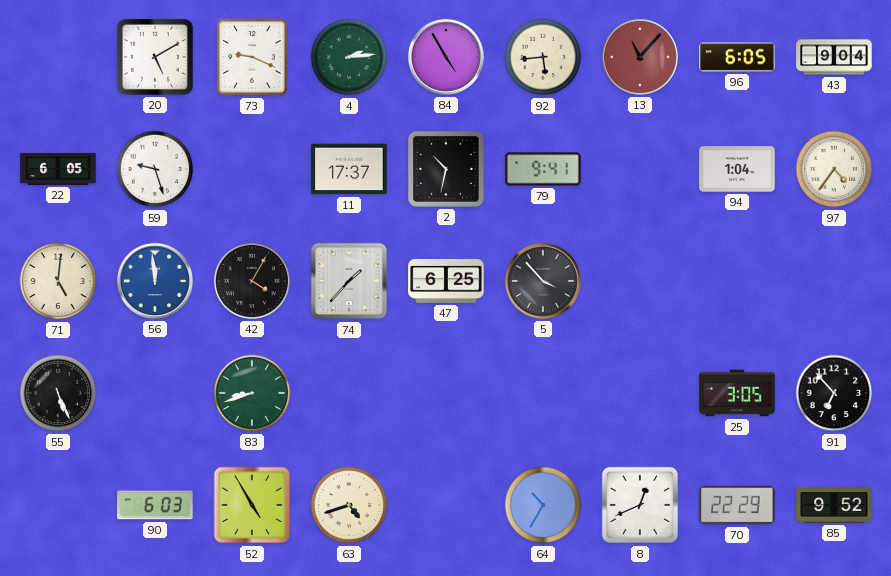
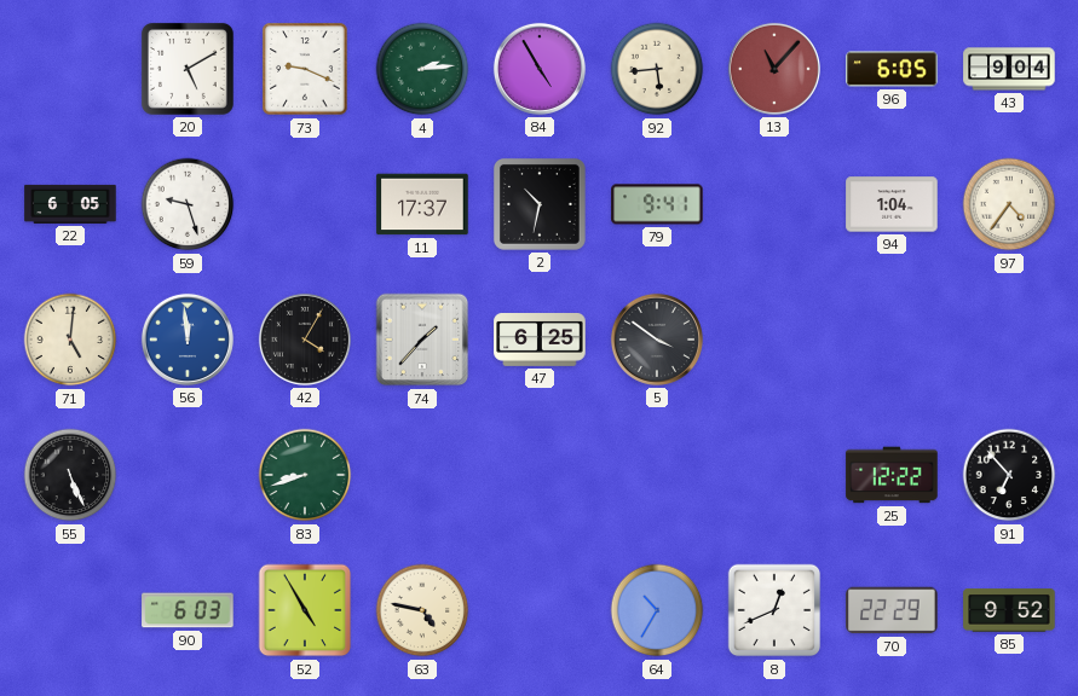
5: 3:53 -> 3:51 (657, 340)
25: 3:05 -> 12:22 (892, 475)
63: 4:42 -> 4:47 (422, 610)
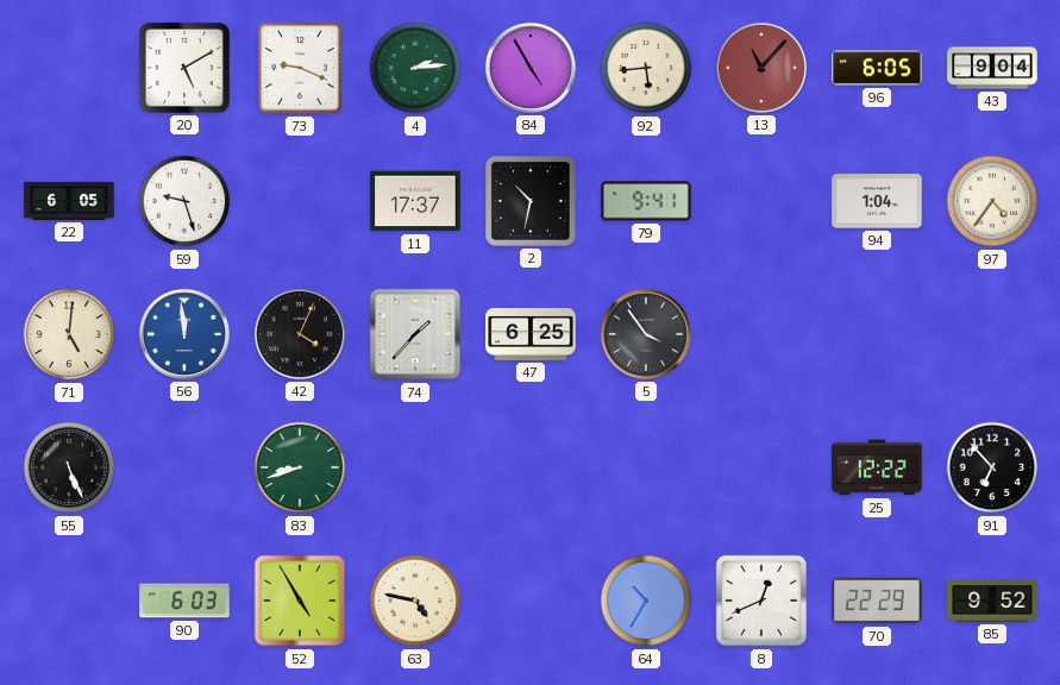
42: 4:05 -> 4:04 (300, 334)
5: 3:51 -> 3:54 (646, 334)
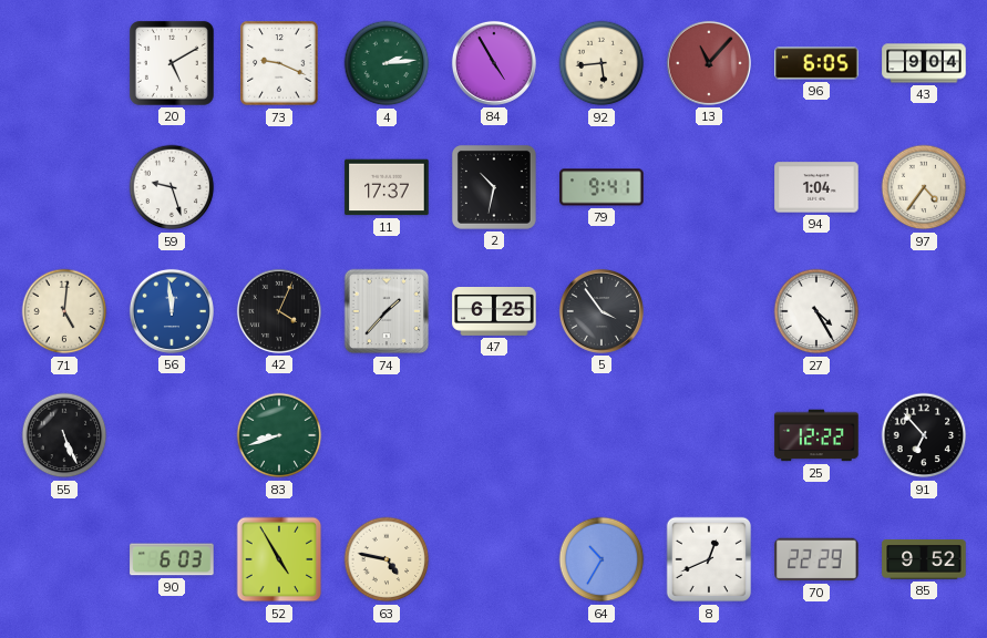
22: 6:05 -> none (69, 201)
27: none -> 4:25 (816, 311)
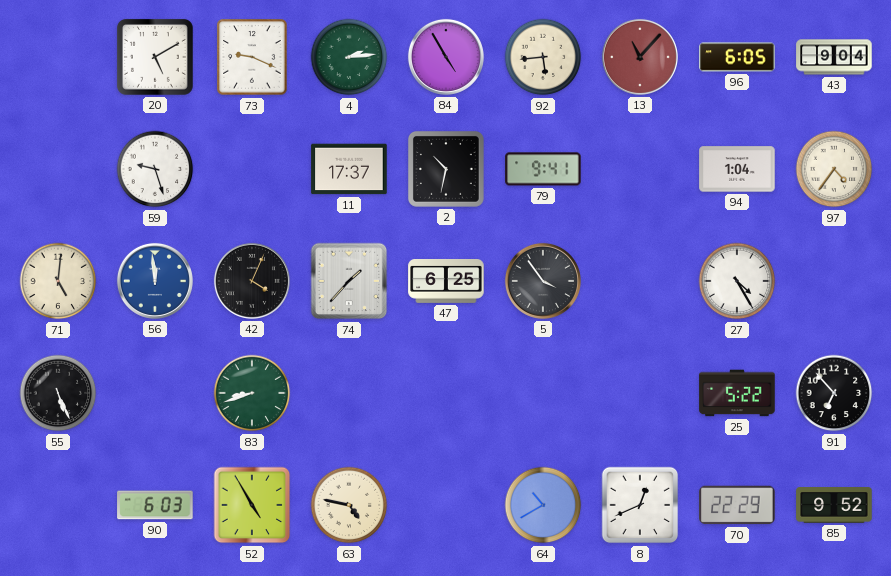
25: 12:22 -> 5:22 (737, 393)
64: 10:35 -> 10:40 (543, 505)
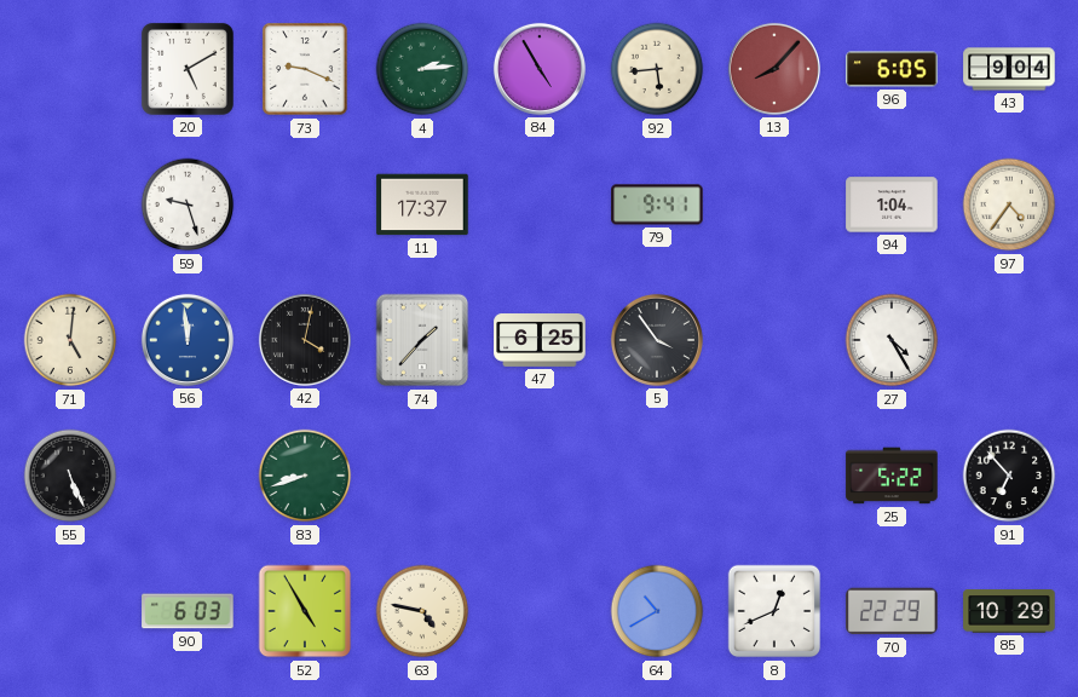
13: 11:07 -> 8:07 (774, 69)
2: 10:32 -> none (446, 169)
42: 4:04 -> 4:02 (305, 340)
85: 9:52 -> 10:29 (1009, 611)
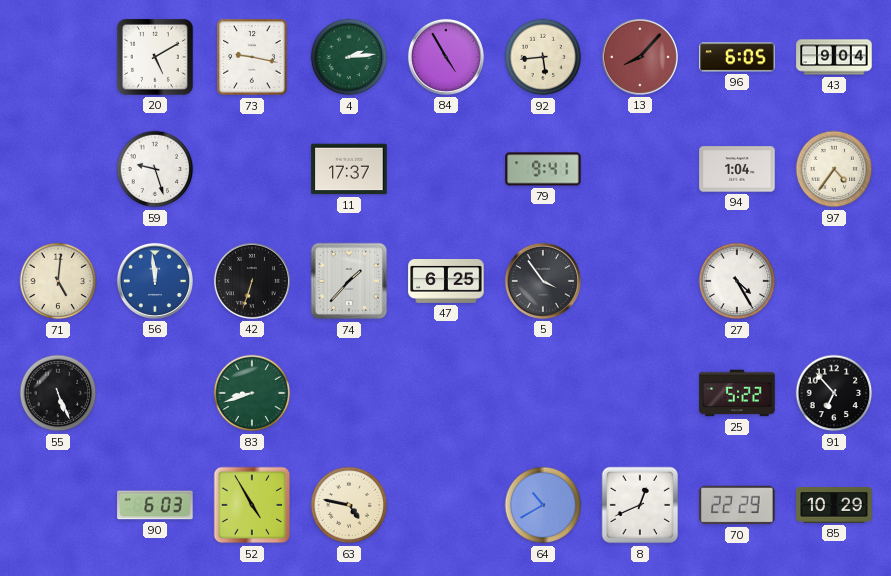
73: 9:19 -> 9:17 (252, 57)
42: 4:02 -> 6:33 (252, 281)
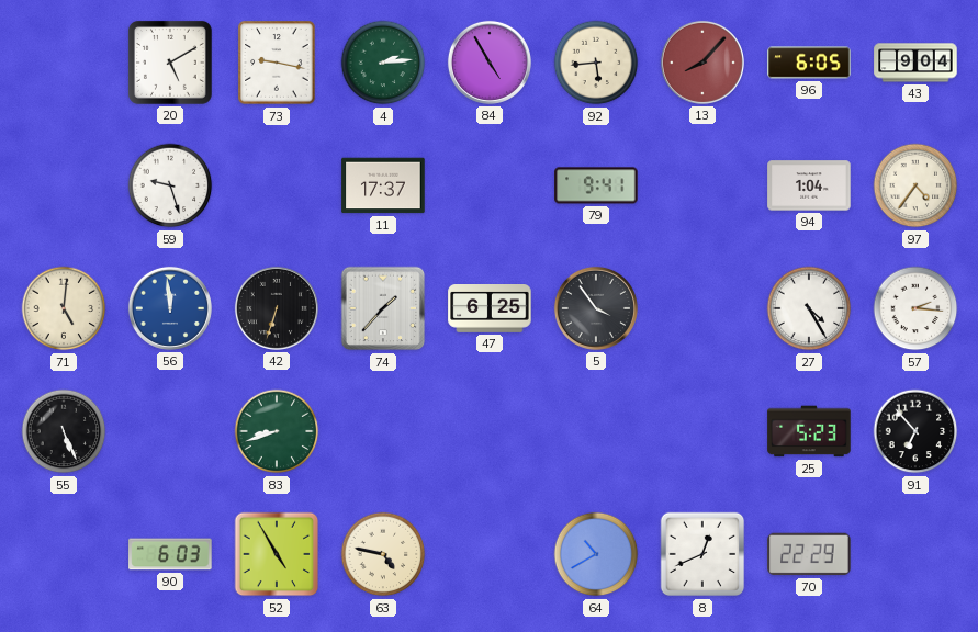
57: none -> 2:16 (915, 308)
25: 5:22 -> 5:23 (809, 431)
85: 10:29 -> none (834, 505)
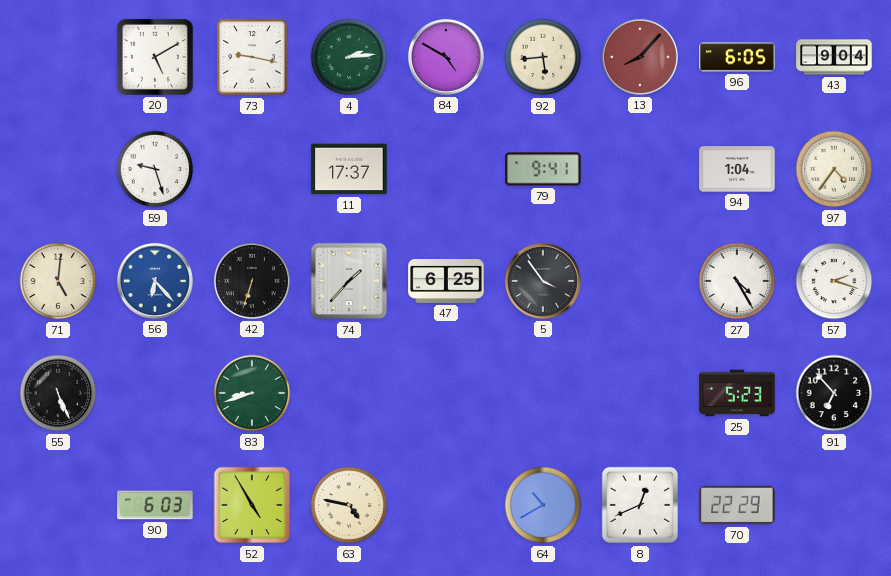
84: 4:55 -> 4:50 (446, 57)
56: 11:59 -> 6:23 (155, 281)
57: 2:16 -> 2:18 (834, 281)
